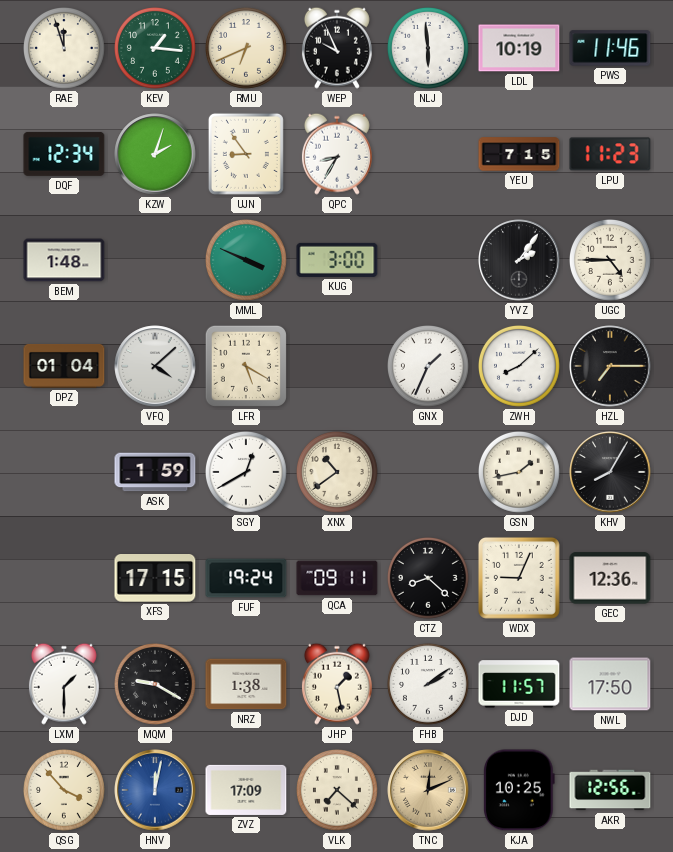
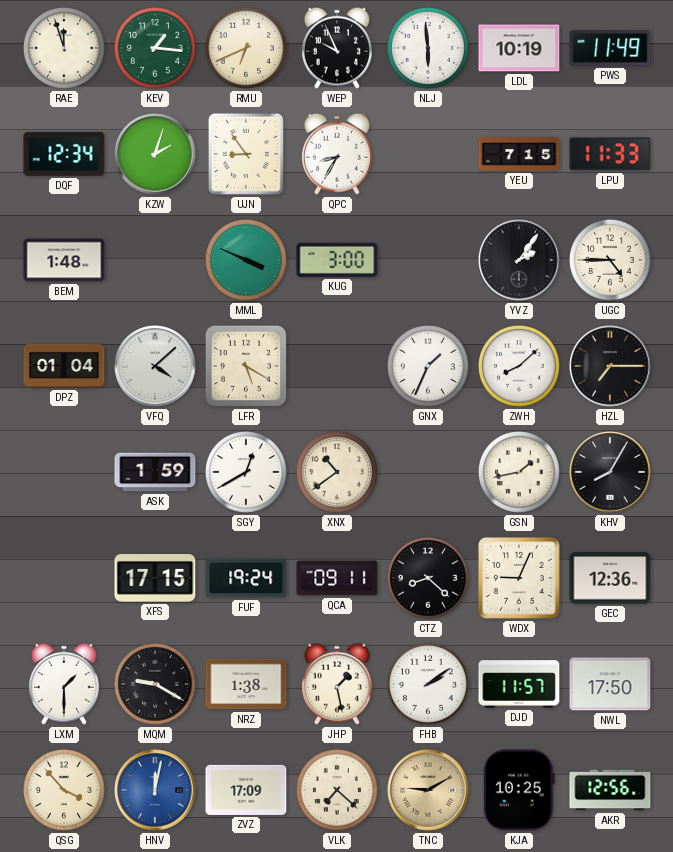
PWS: 11:46 -> 11:49 (610, 48)
LPU: 11:23 -> 11:33 (610, 154)
TNC: 12:11 -> 9:10 (428, 790)
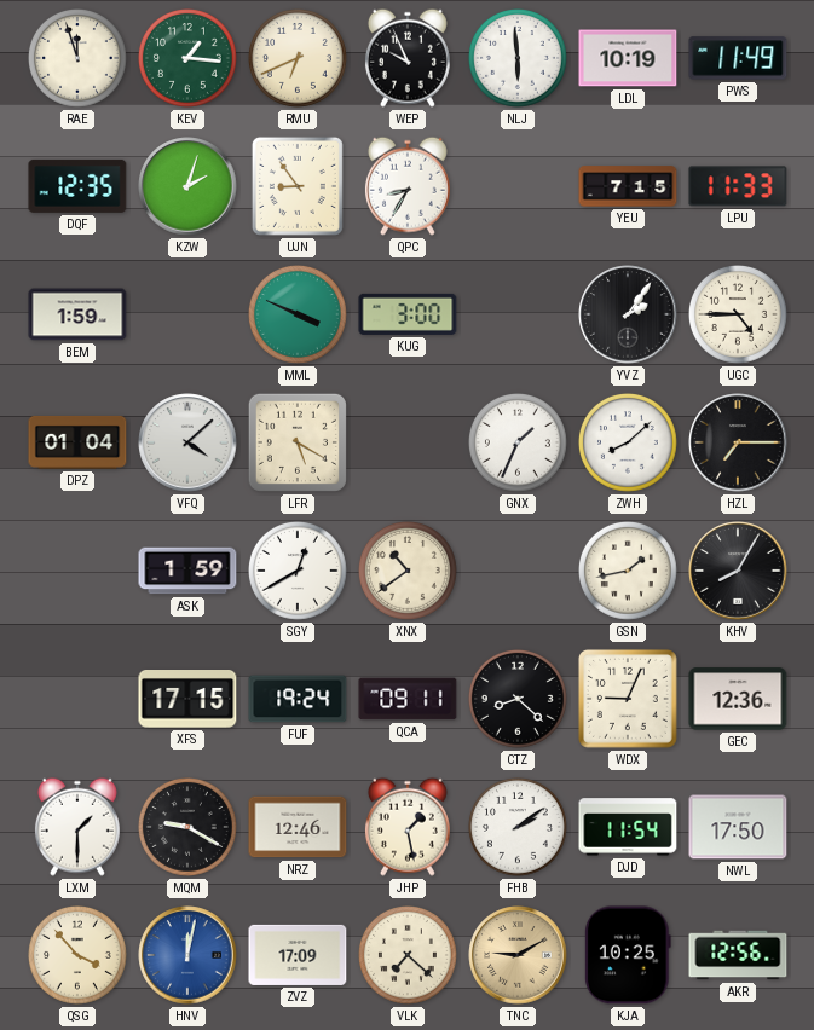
DQF: 12:34 -> 12:35 (77, 186)
BEM: 1:48 -> 1:59 (77, 314)
NRZ: 1:38 -> 12:46 (298, 827)
DJD: 11:57 -> 11:54 (628, 827)
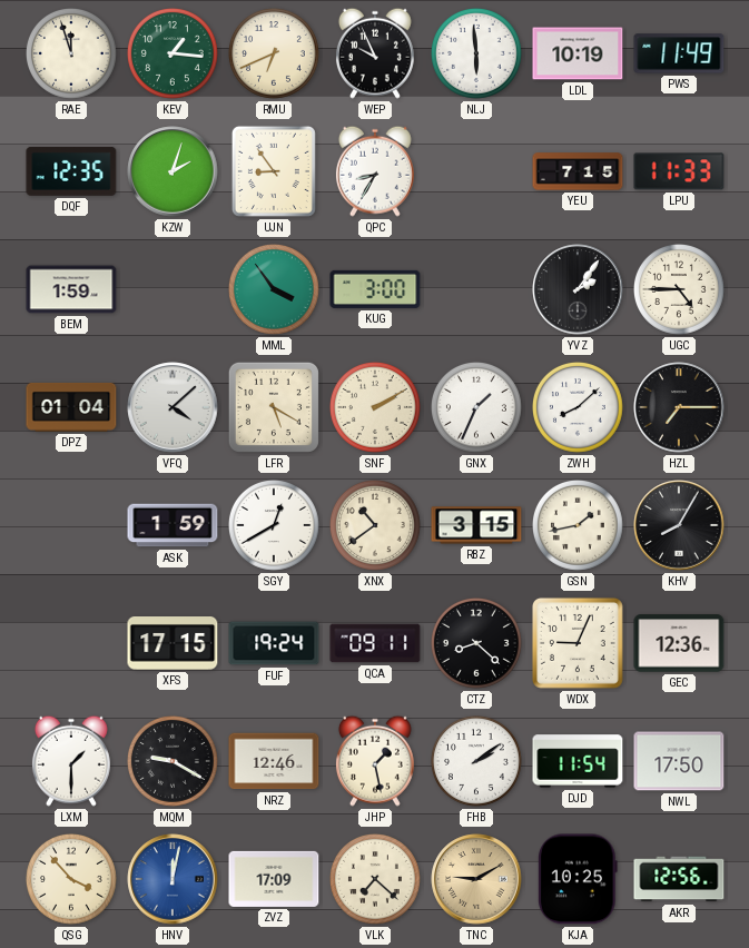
MML: 3:49 -> 3:54 (275, 290)
SNF: none -> 2:10 (376, 408)
RBZ: none -> 3:15 (476, 525)
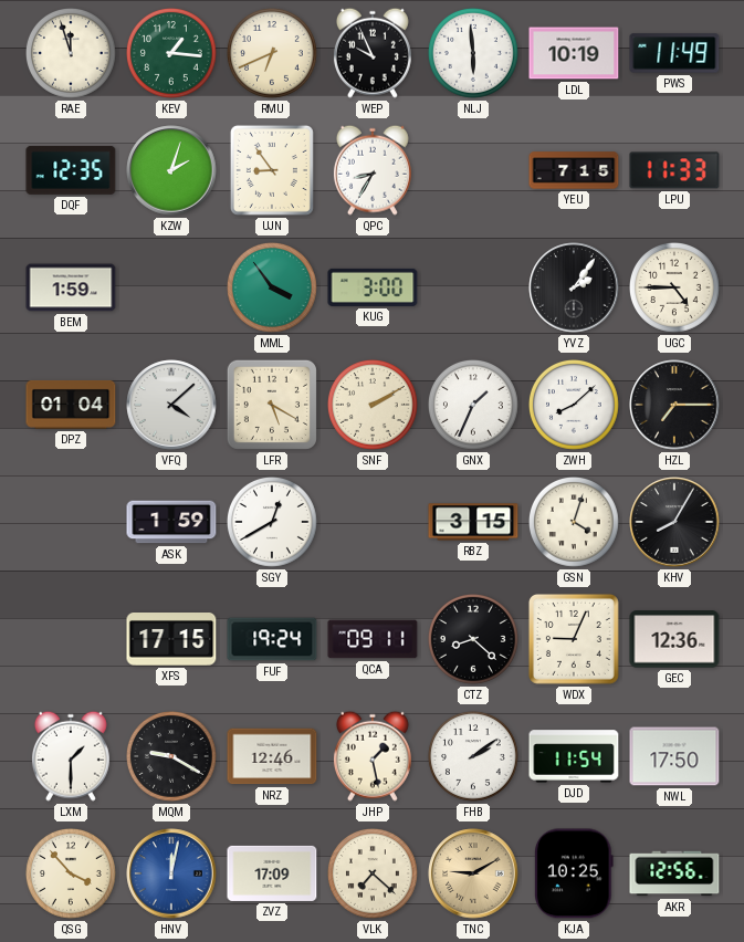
XNX: 10:39 -> none (376, 526)
GSN: 1:43 -> 4:03 (575, 523)
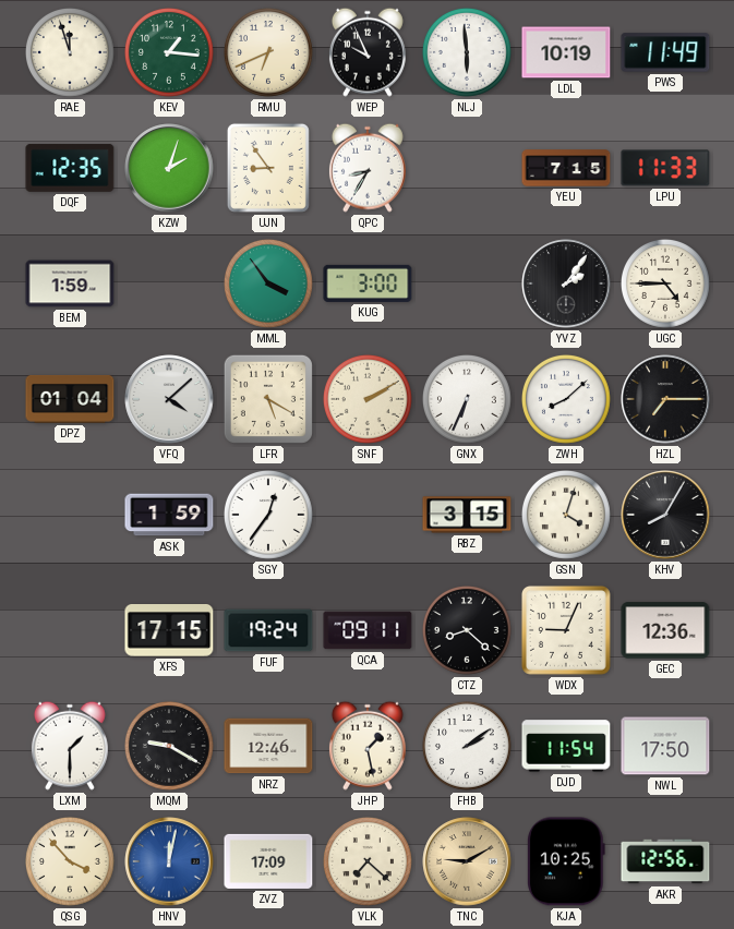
GNX: 1:34 -> 6:34 (468, 400)
SGY: 12:40 -> 12:36 (269, 516)
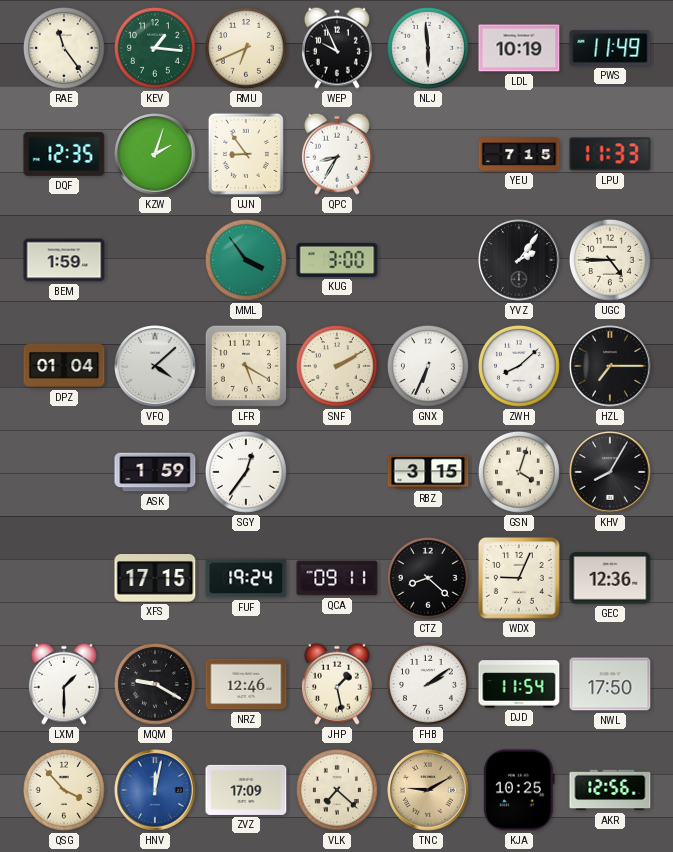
RAE: 11:57 -> 11:24 (65, 49)
